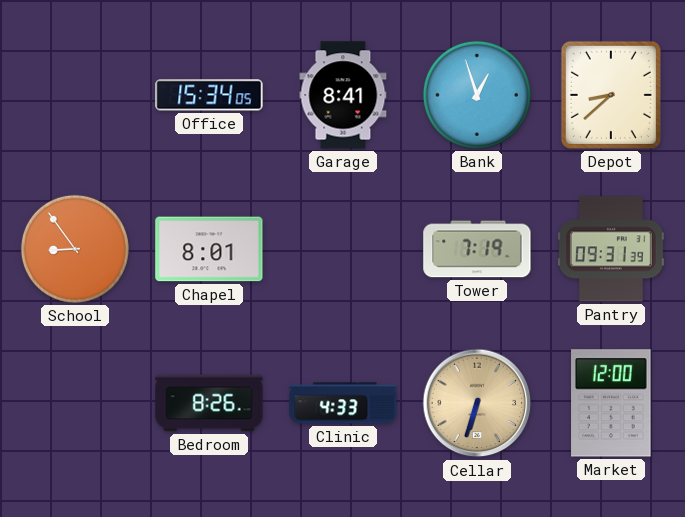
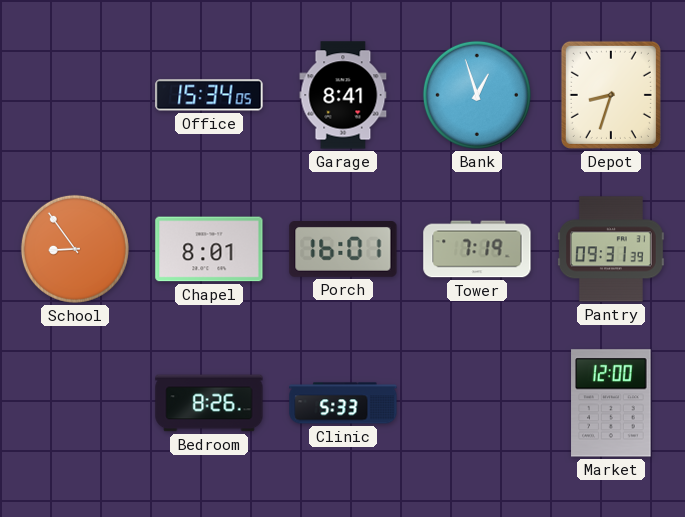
Depot: 8:38 -> 8:33 (611, 95)
Porch: none -> 16:01 (343, 250)
Clinic: 4:33 -> 5:33 (343, 403)
Cellar: 6:33 -> none (477, 403)
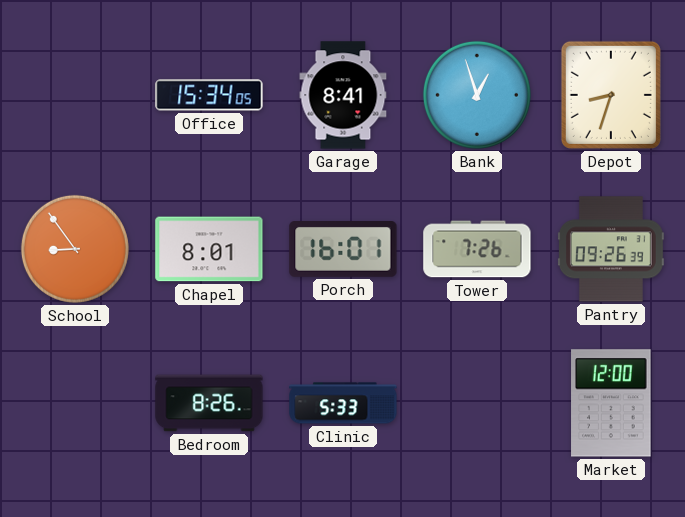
Tower: 7:19 -> 7:26 (477, 249)
Pantry: 09:31 -> 09:26 (611, 249)
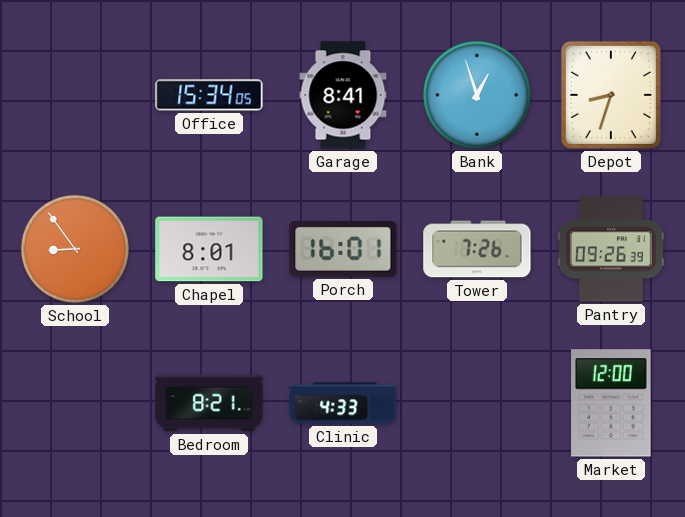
Bedroom: 8:26 -> 8:21 (209, 403)
Clinic: 5:33 -> 4:33 (343, 403)
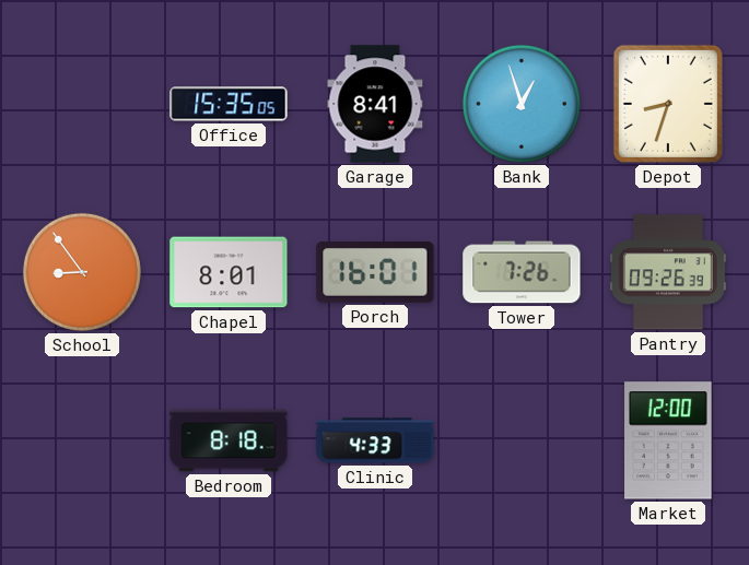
Office: 15:34 -> 15:35 (229, 104)
Bedroom: 8:21 -> 8:18 (229, 440)
